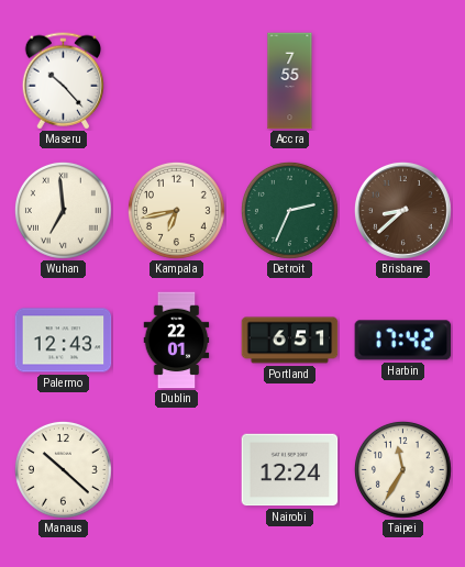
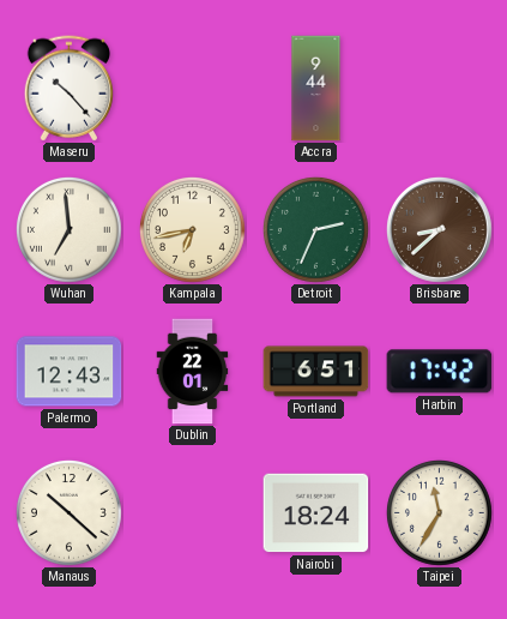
Accra: 7:55 -> 9:44 (316, 89)
Nairobi: 12:24 -> 18:24 (316, 513)
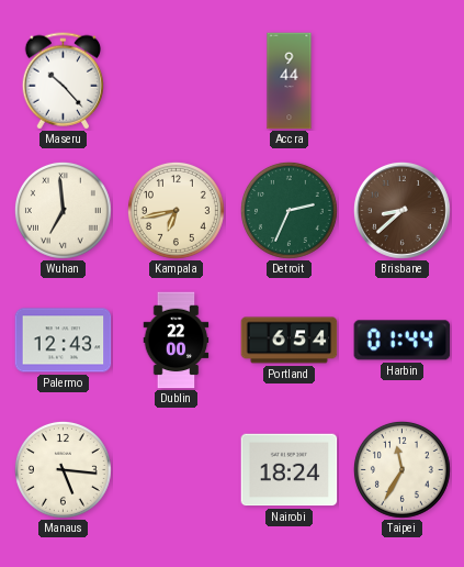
Dublin: 22:01 -> 22:00 (177, 341)
Portland: 6:51 -> 6:54 (290, 341)
Harbin: 17:42 -> 01:44 (403, 341)
Manaus: 10:22 -> 5:16 (63, 469)
